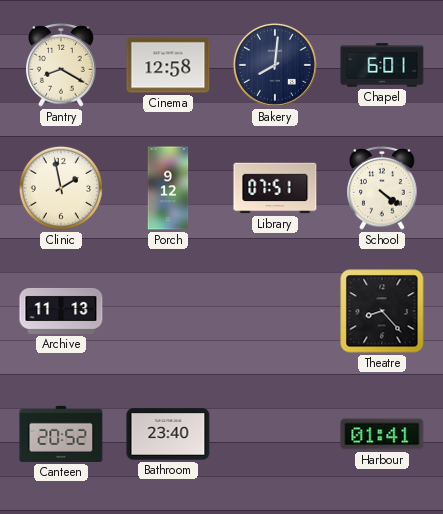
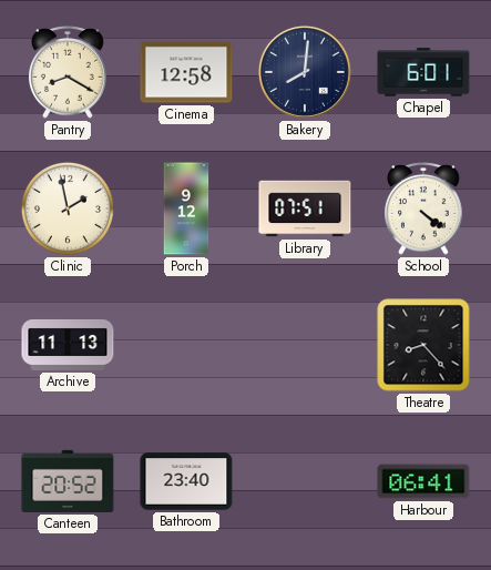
Harbour: 01:41 -> 06:41 (423, 481)
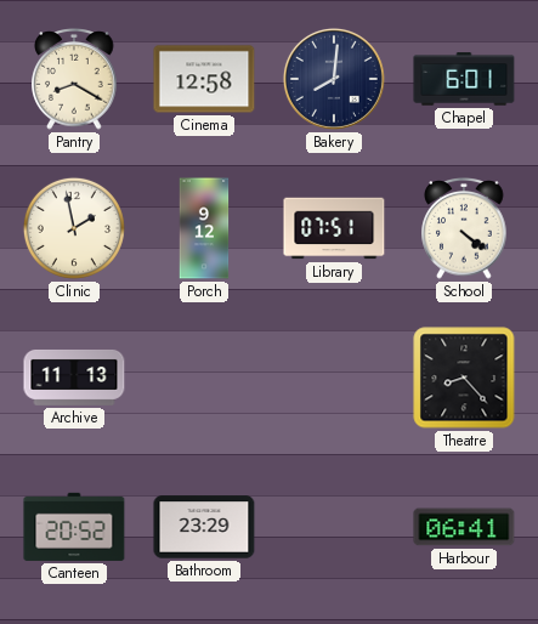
Bathroom: 23:40 -> 23:29 (204, 527)
